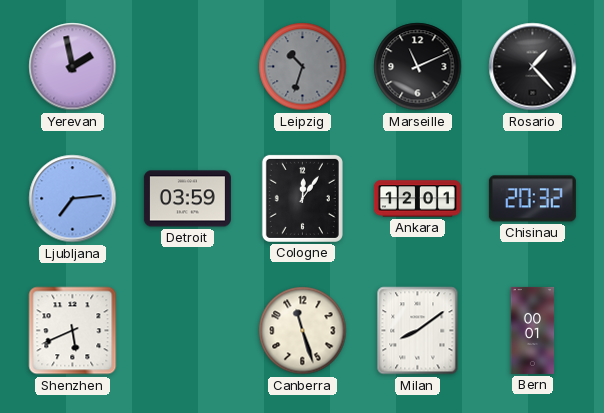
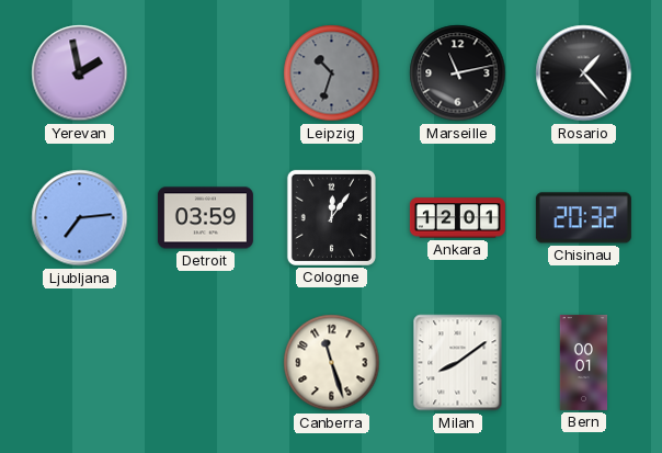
Marseille: 11:11 -> 11:13 (458, 73)
Shenzhen: 5:41 -> none (73, 331)
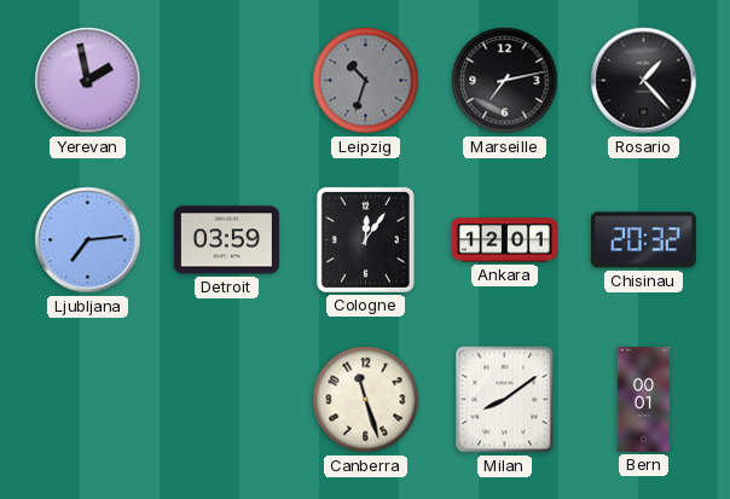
Marseille: 11:13 -> 7:13 (505, 81)
